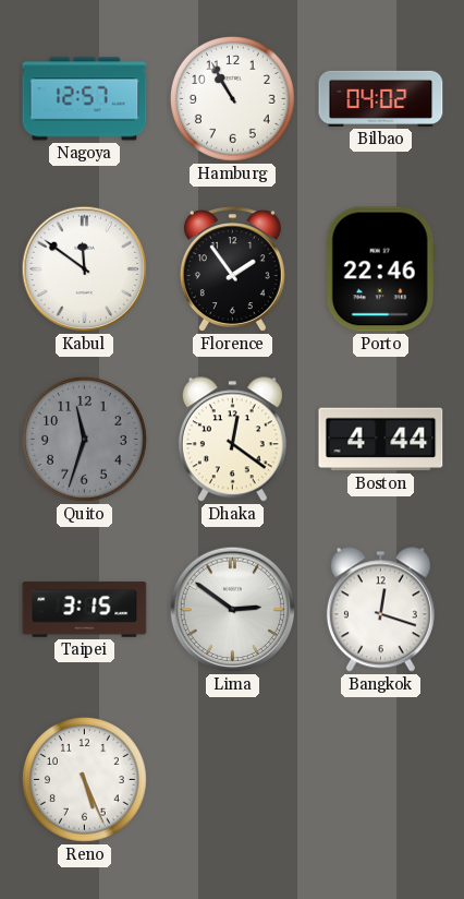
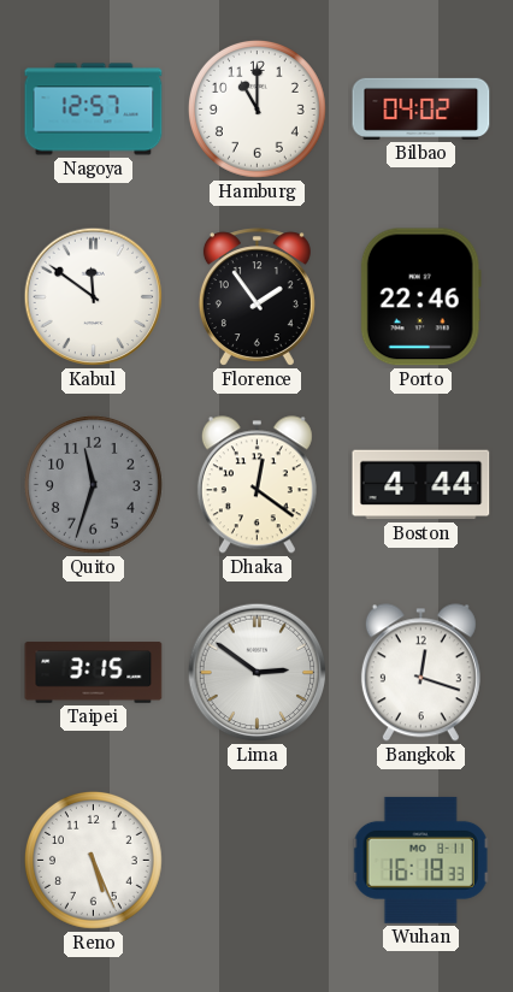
Hamburg: 10:55 -> 11:00 (256, 108)
Wuhan: none -> 16:18 (420, 860)
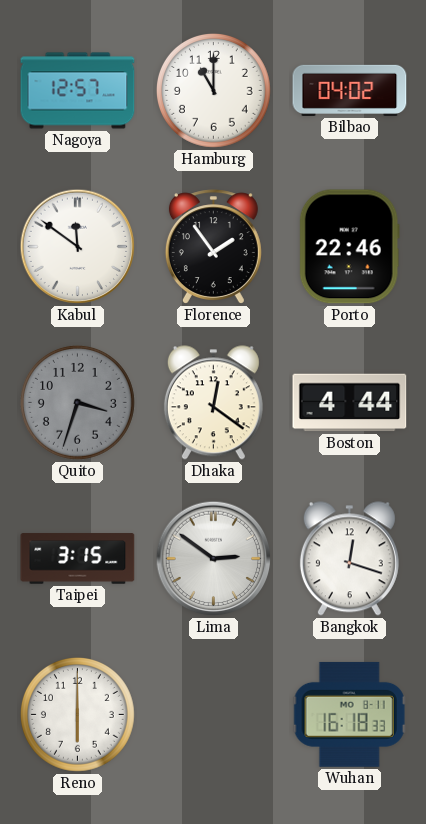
Quito: 11:33 -> 3:33 (77, 402)
Reno: 5:26 -> 6:00 (77, 714)
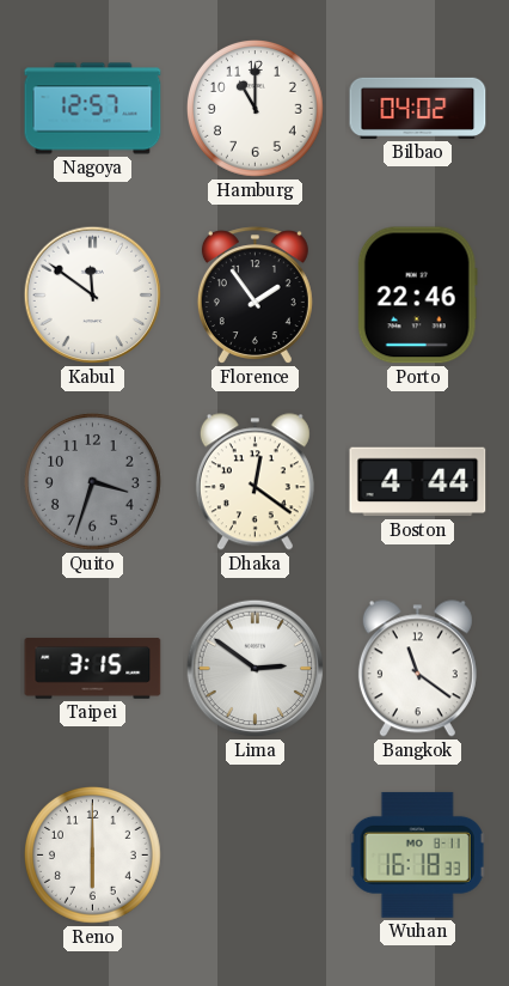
Bangkok: 12:18 -> 11:21 (417, 669)
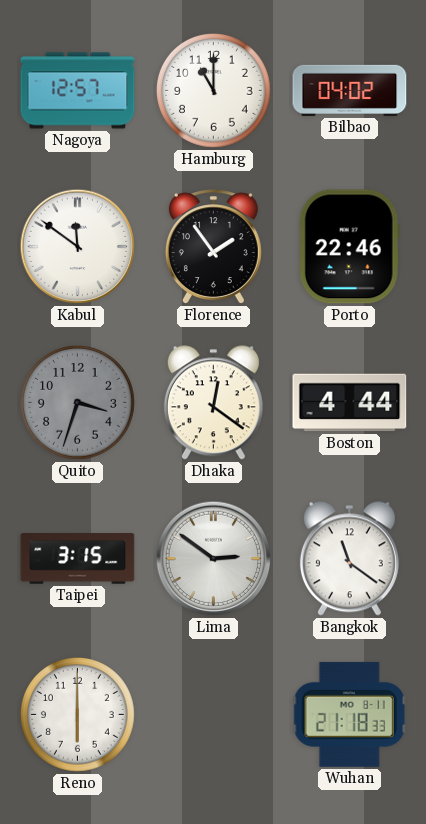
Wuhan: 16:18 -> 21:18 (349, 714)
